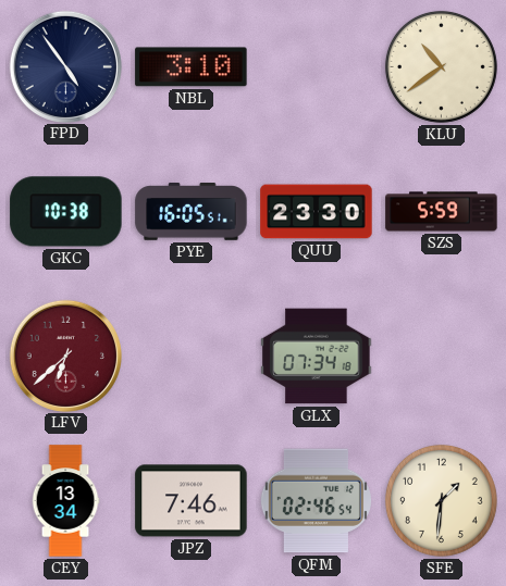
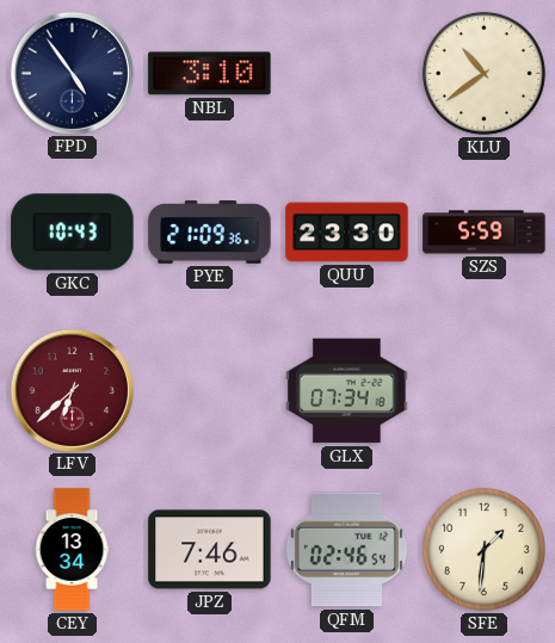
GKC: 10:38 -> 10:43 (73, 233)
PYE: 16:05 -> 21:09 (210, 233)
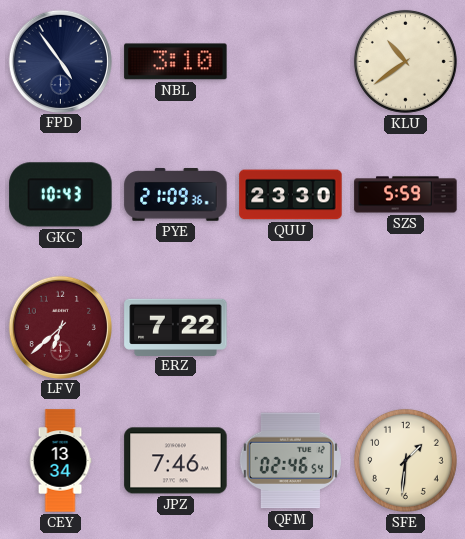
ERZ: none -> 7:22 (176, 327)
GLX: 07:34 -> none (347, 391)
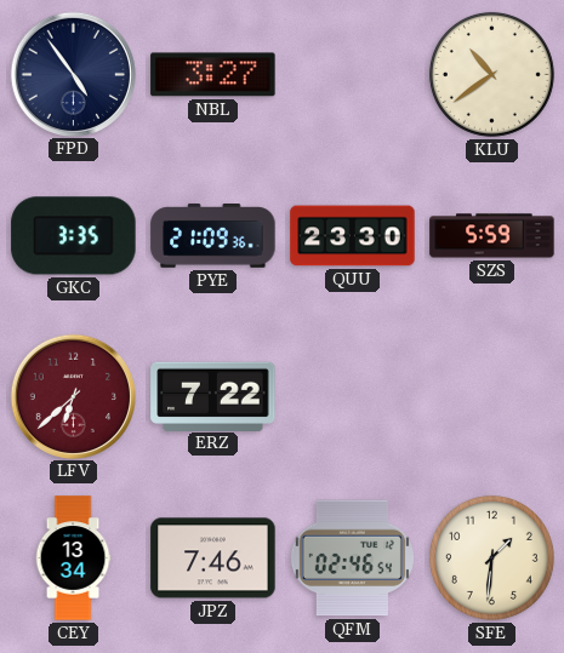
NBL: 3:10 -> 3:27 (213, 75)
GKC: 10:43 -> 3:35 (74, 236)
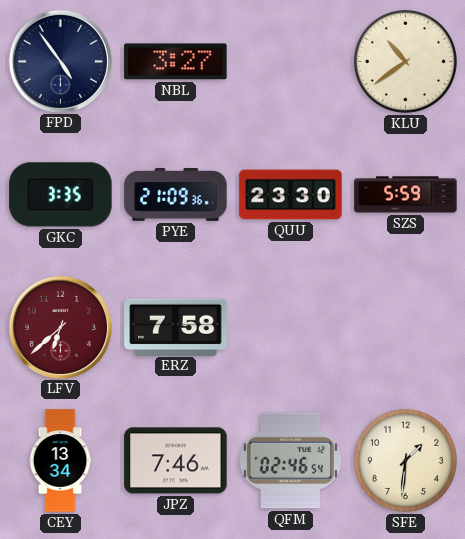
ERZ: 7:22 -> 7:58 (176, 327)
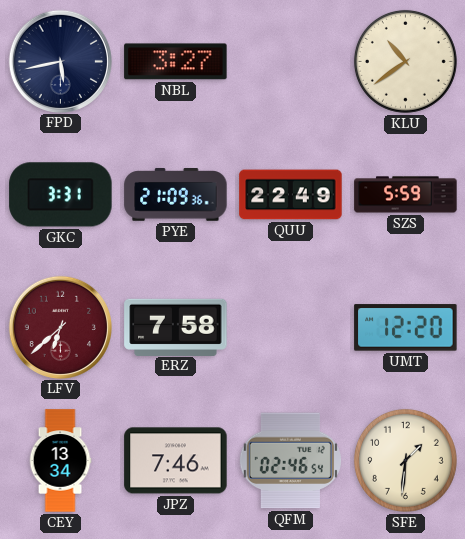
FPD: 4:54 -> 5:43 (60, 61)
GKC: 3:35 -> 3:31 (61, 195)
QUU: 23:30 -> 22:49 (291, 195)
UMT: none -> 12:20 (406, 328)
